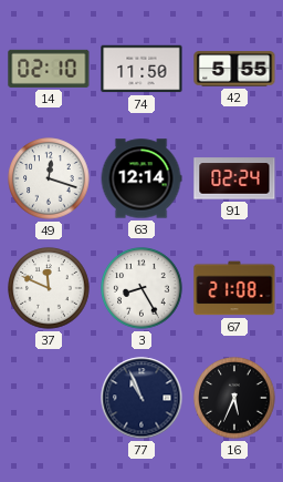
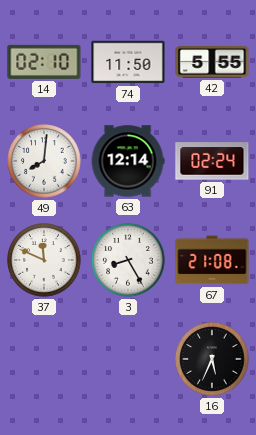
49: 12:18 -> 8:01 (44, 161)
77: 10:56 -> none (141, 398)
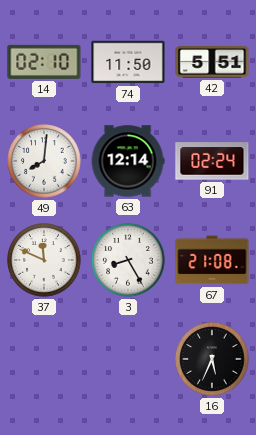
42: 5:55 -> 5:51 (212, 62)
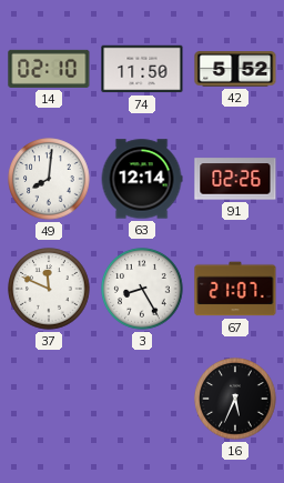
42: 5:51 -> 5:52 (235, 69)
91: 02:24 -> 02:26 (235, 179)
67: 21:08 -> 21:07 (235, 289)
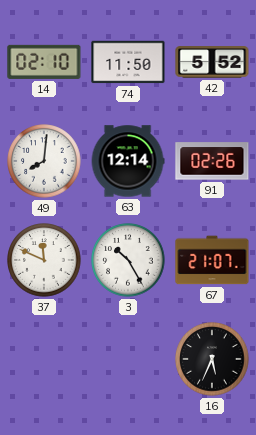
3: 8:25 -> 10:25 (128, 260)
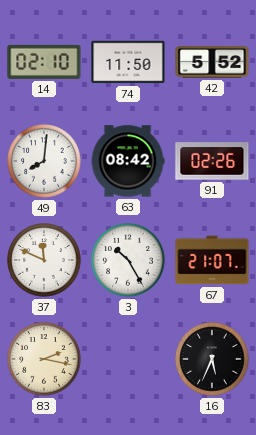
63: 12:14 -> 08:42 (128, 161)
83: none -> 2:17 (44, 359)
